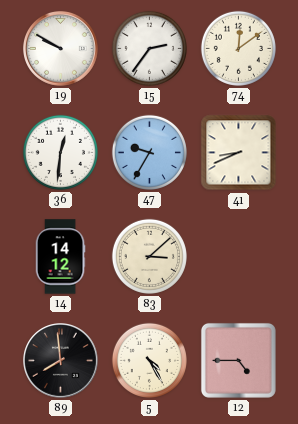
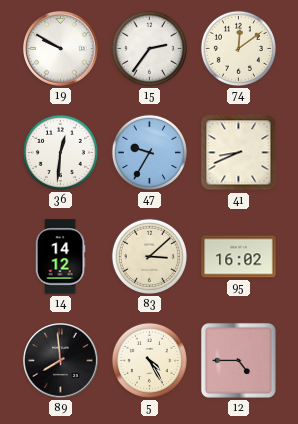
95: none -> 16:02 (239, 257)
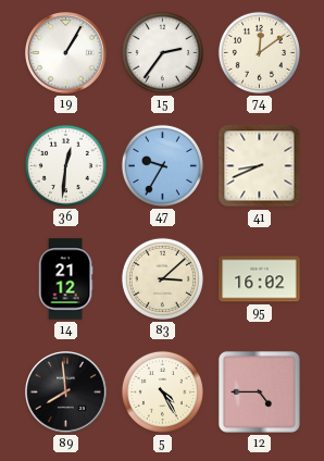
19: 9:50 -> 1:05 (66, 53)
14: 14:12 -> 21:12 (65, 279)
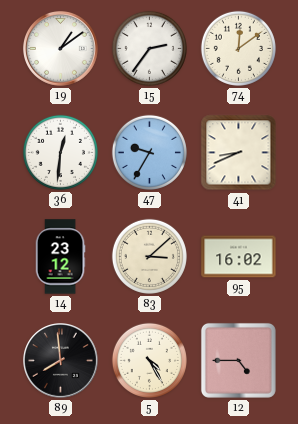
19: 1:05 -> 1:09 (61, 49)
14: 21:12 -> 23:12 (60, 257)
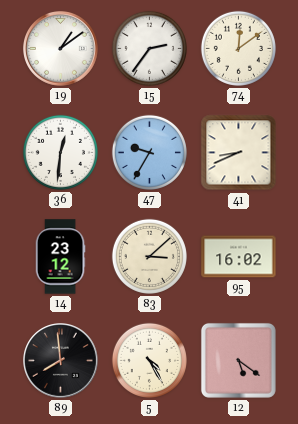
12: 4:45 -> 5:21 (238, 360)
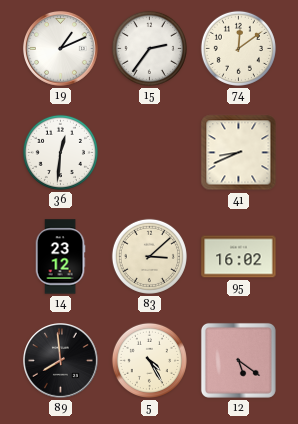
19: 1:09 -> 1:11 (61, 49)
47: 9:35 -> none (149, 152)
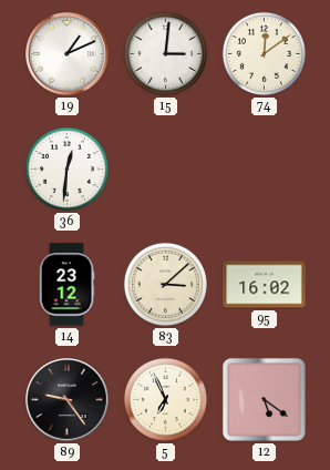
15: 2:36 -> 3:01 (165, 53)
41: 8:41 -> none (239, 153)
89: 7:59 -> 9:24 (68, 400)
5: 4:25 -> 6:56 (165, 399)
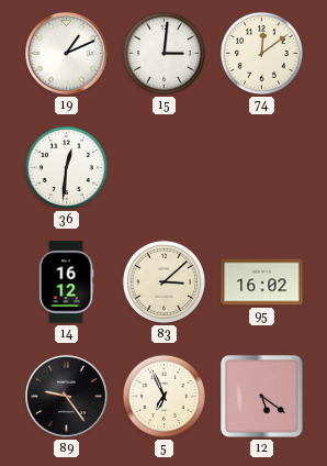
14: 23:12 -> 16:12 (66, 282)
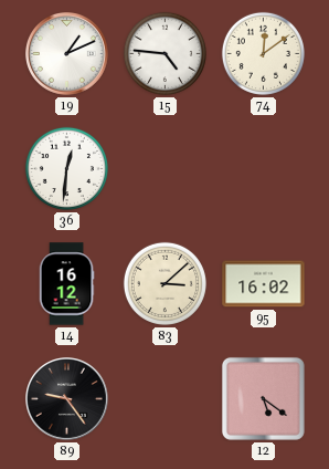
15: 3:01 -> 4:46 (164, 53)
5: 6:56 -> none (163, 396)
